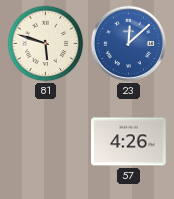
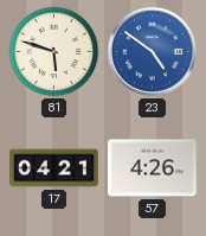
23: 12:08 -> 4:51 (152, 51)
17: none -> 04:21 (54, 168)
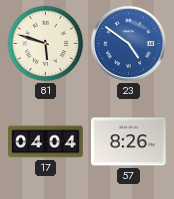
17: 04:21 -> 04:04 (46, 142)
57: 4:26 -> 8:26 (129, 142)
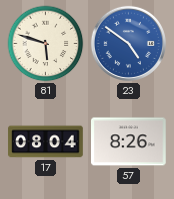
17: 04:04 -> 08:04 (46, 142)
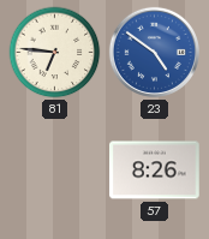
81: 5:48 -> 6:46 (55, 53)
17: 08:04 -> none (46, 142)
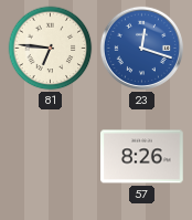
23: 4:51 -> 12:18 (141, 48)
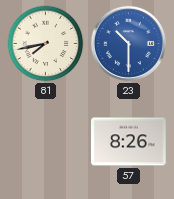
81: 6:46 -> 7:43 (46, 44)
23: 12:18 -> 10:30 (128, 43)
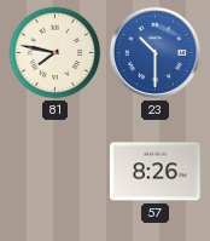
81: 7:43 -> 7:47 (56, 53)
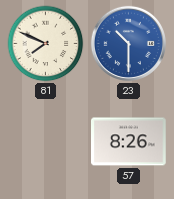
81: 7:47 -> 7:49 (46, 44)
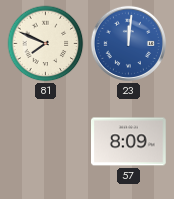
23: 10:30 -> 12:01 (128, 43)
57: 8:26 -> 8:09 (129, 142)
